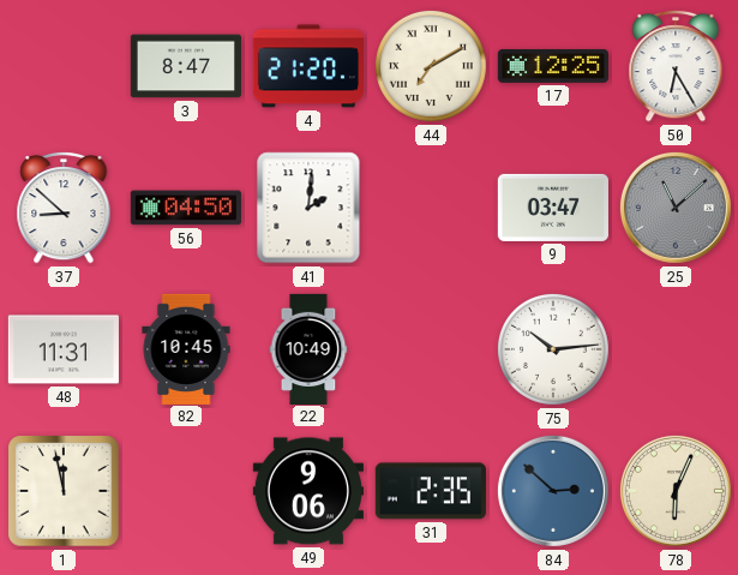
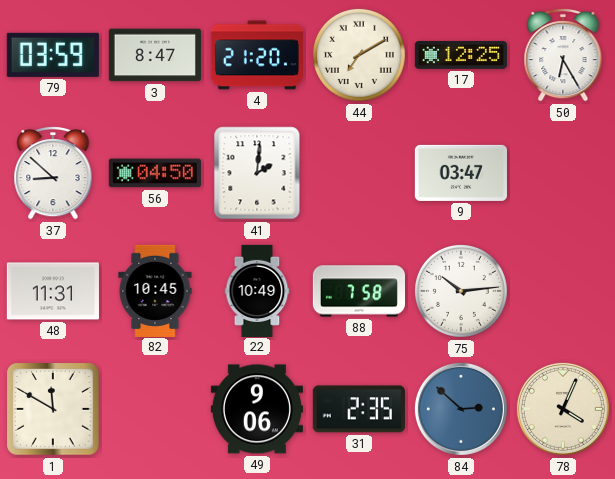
79: none -> 03:59 (53, 55)
25: 11:08 -> none (676, 208)
88: none -> 7:58 (358, 291)
1: 11:58 -> 11:50 (53, 409)
78: 6:04 -> 4:04 (563, 409)
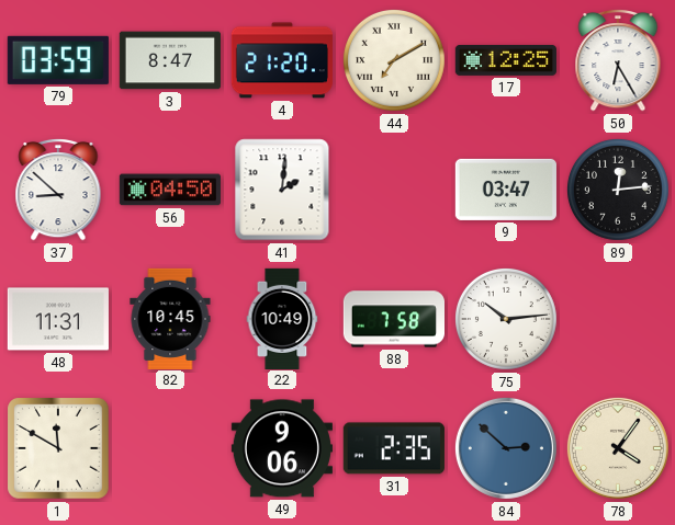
89: none -> 12:14 (618, 190)
78: 4:04 -> 4:06 (618, 448)
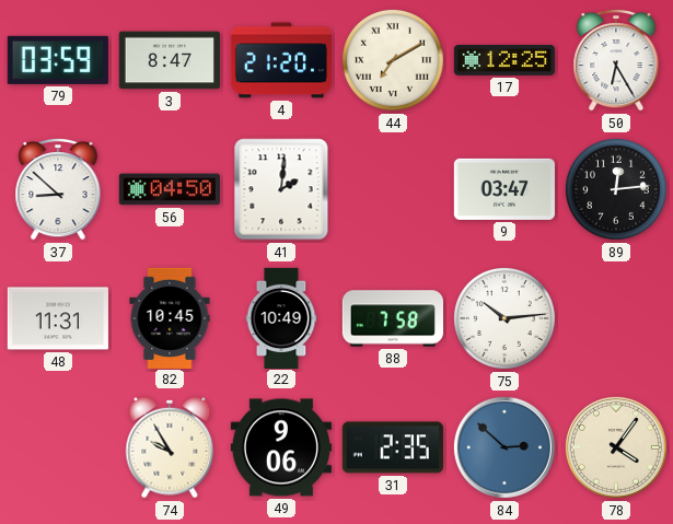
1: 11:50 -> none (58, 448)
74: none -> 9:55 (170, 447)
